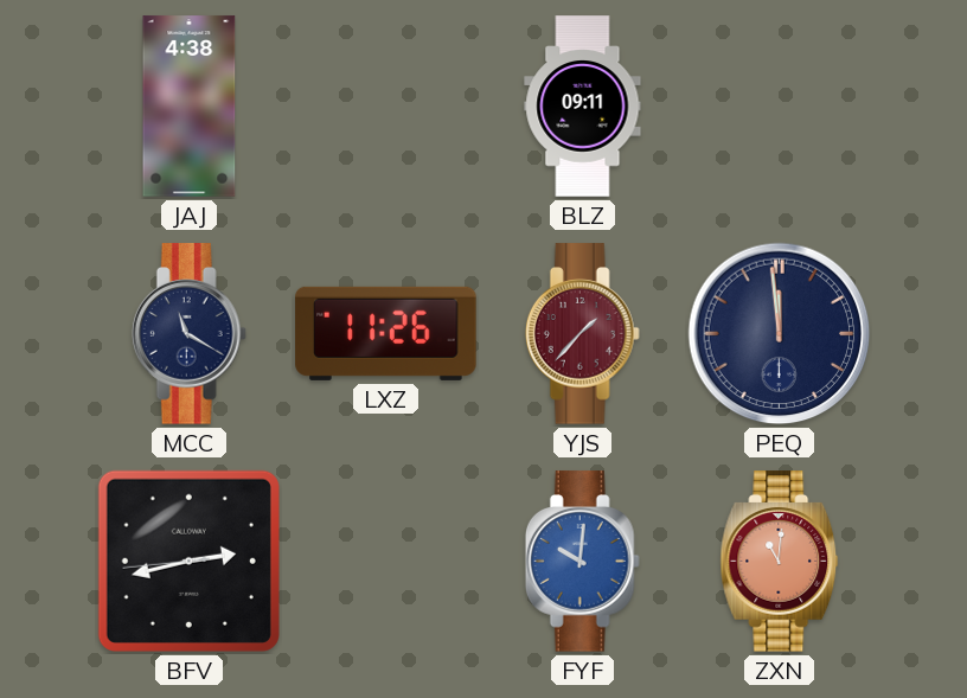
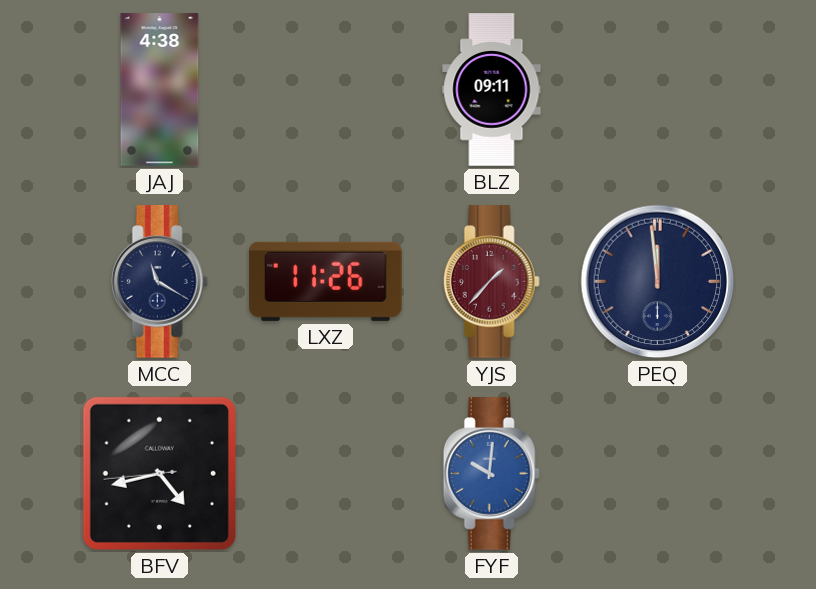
BFV: 2:42 -> 4:42 (159, 473)
ZXN: 11:01 -> none (780, 562)
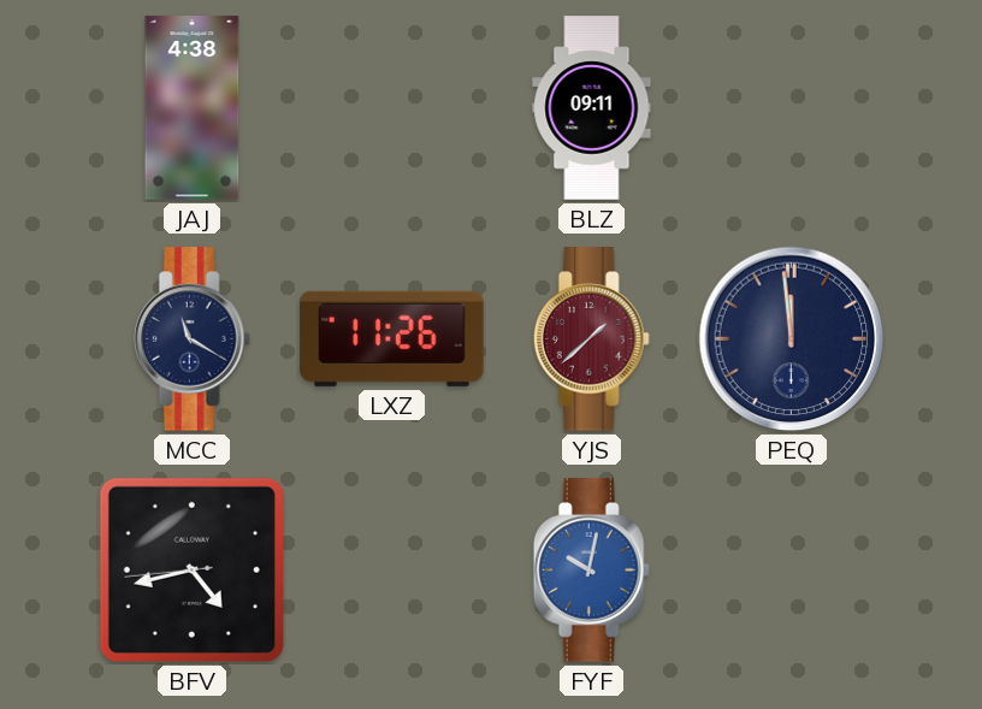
YJS: 1:37 -> 1:38 (591, 339)
FYF: 10:01 -> 10:02 (591, 571)
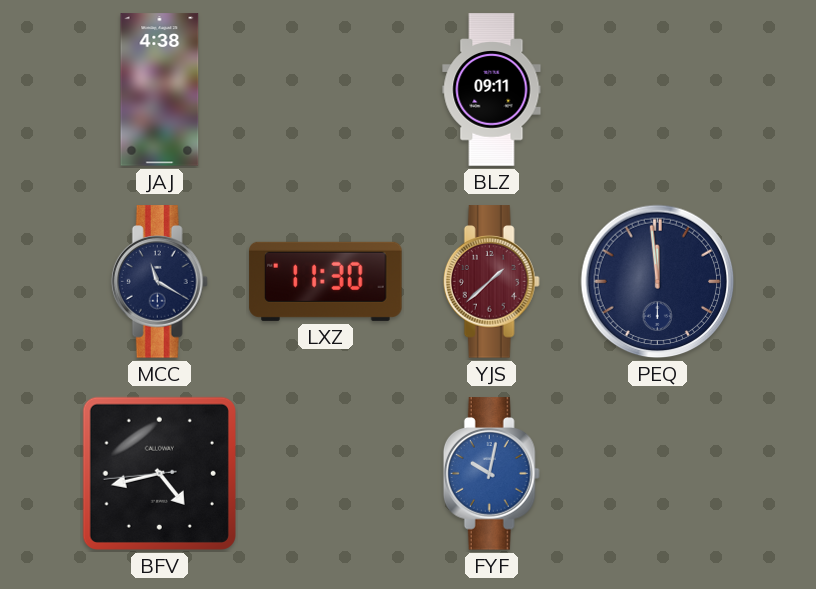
LXZ: 11:26 -> 11:30 (326, 281)
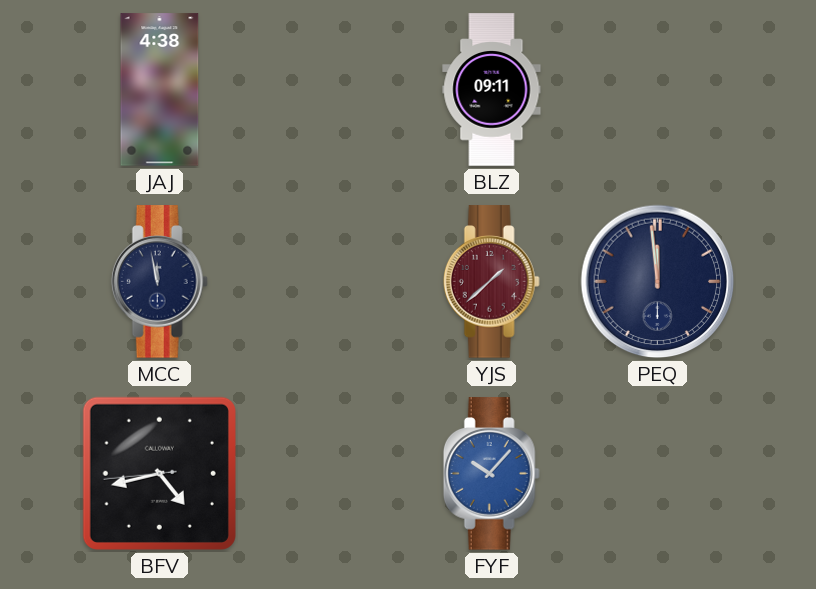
MCC: 11:20 -> 11:58 (159, 282)
LXZ: 11:30 -> none (326, 281)
FYF: 10:02 -> 10:07 (491, 474)
